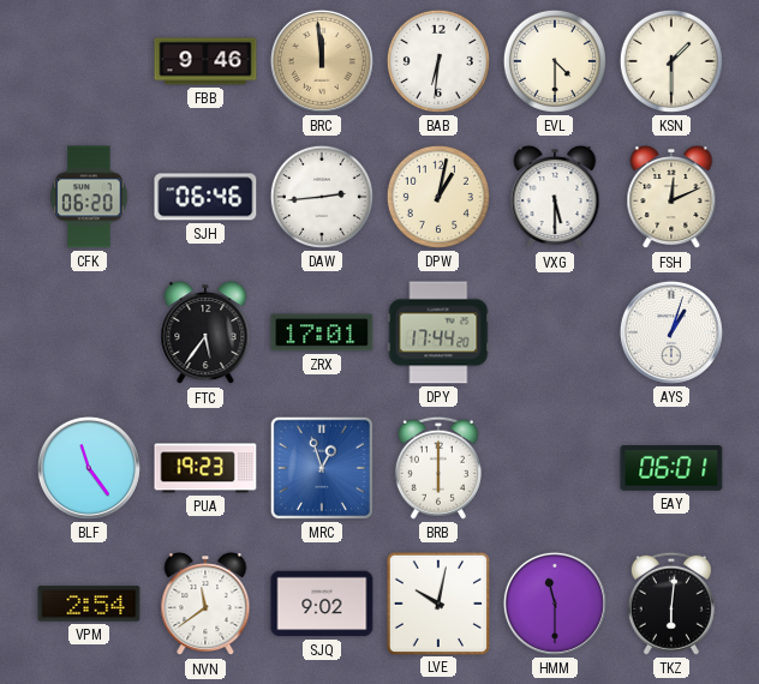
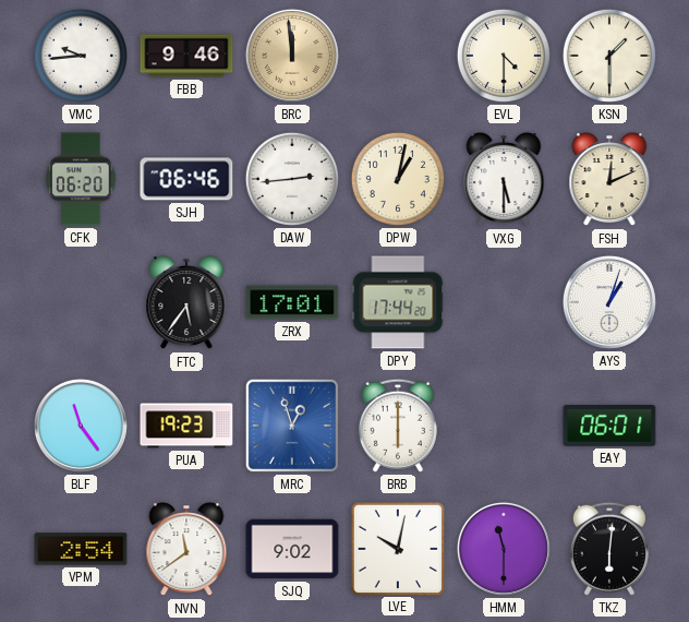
VMC: none -> 9:44 (81, 56)
BAB: 6:31 -> none (438, 61)
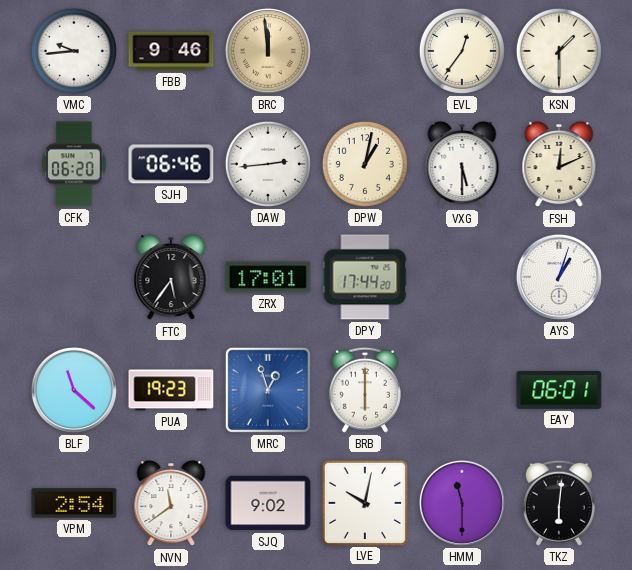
EVL: 4:30 -> 12:36 (462, 51)
BLF: 11:24 -> 11:22 (74, 390)
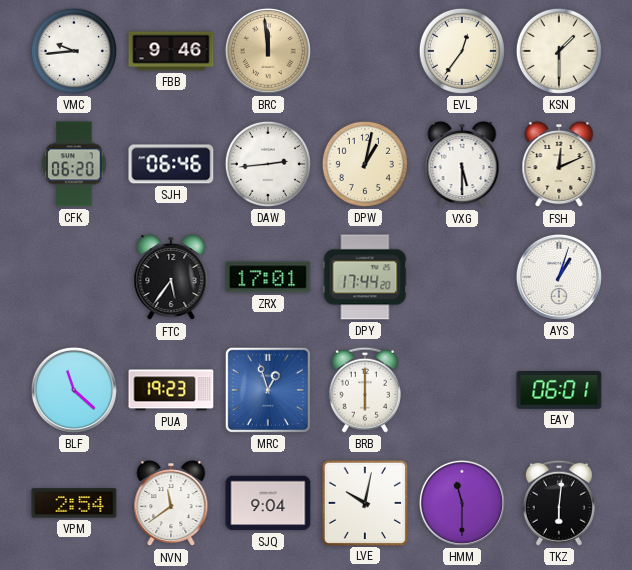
SJQ: 9:02 -> 9:04 (268, 503)
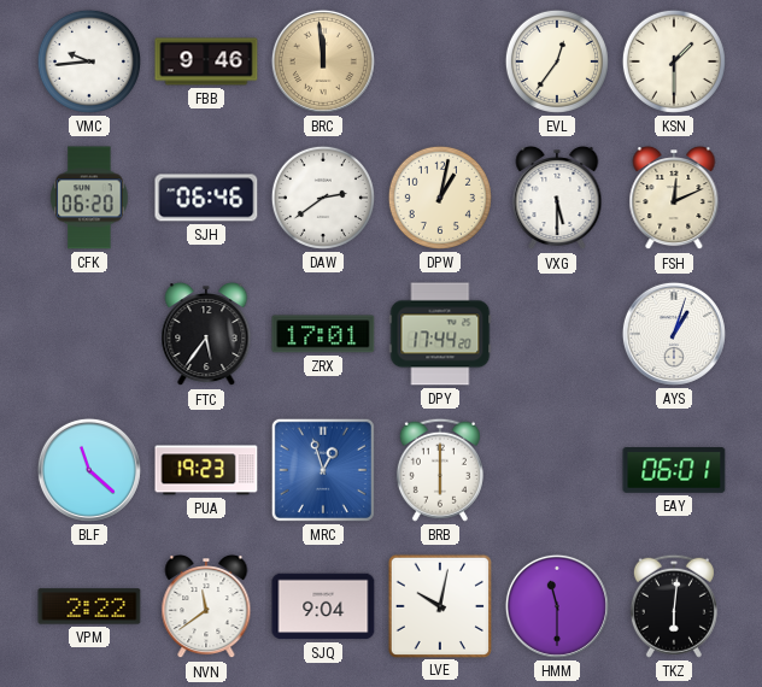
DAW: 2:44 -> 2:39 (323, 198)
VPM: 2:54 -> 2:22 (89, 606)
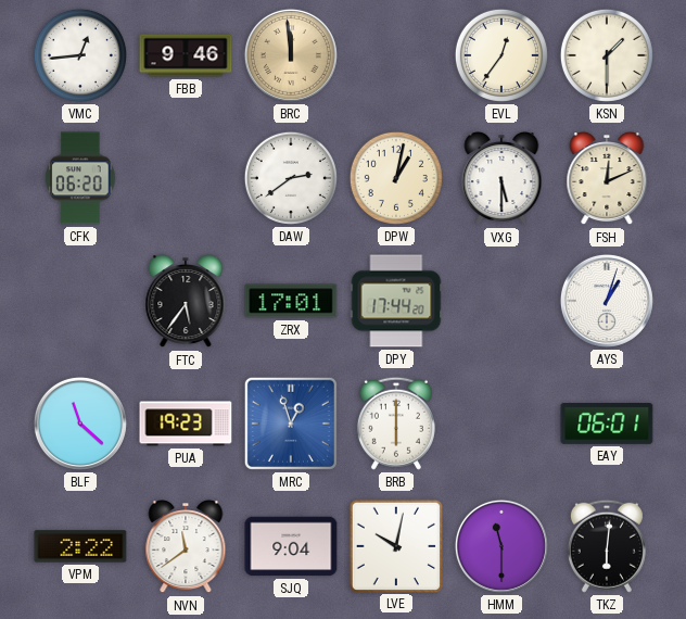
VMC: 9:44 -> 12:44 (80, 55)
SJH: 06:46 -> none (206, 198)
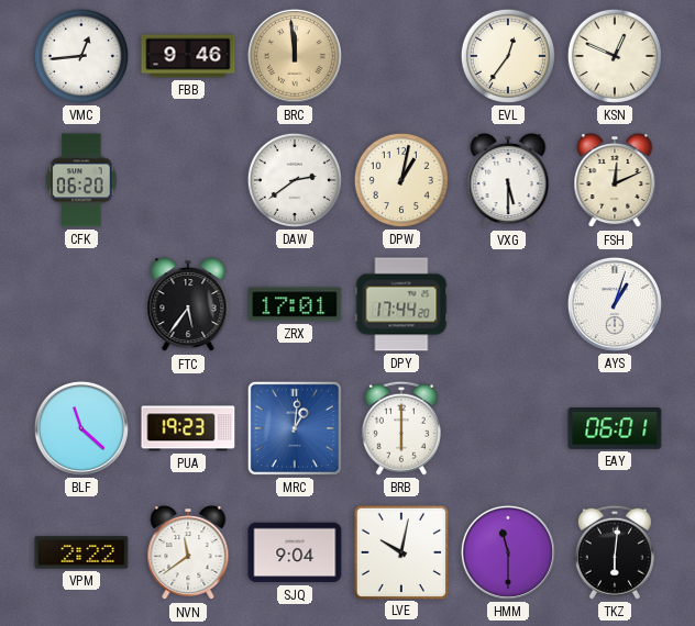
KSN: 1:30 -> 12:49 (615, 56)
MRC: 12:57 -> 1:01 (295, 428)
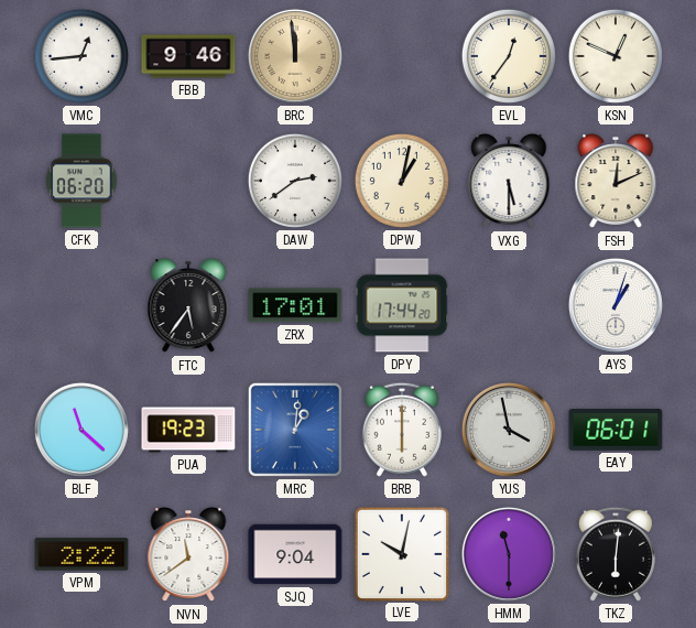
YUS: none -> 3:58 (509, 430)
